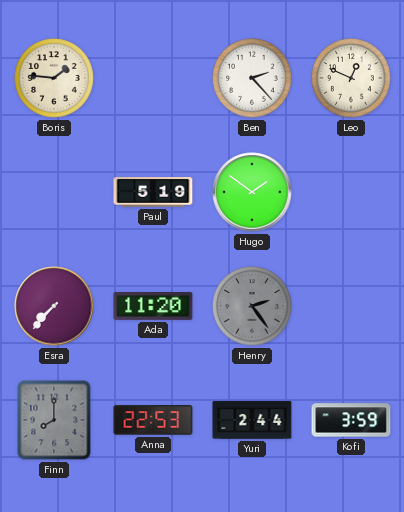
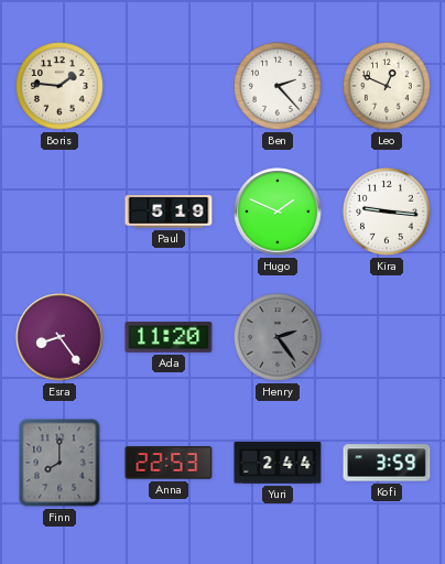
Hugo: 1:51 -> 1:49 (278, 211)
Kira: none -> 9:16 (387, 211)
Esra: 7:37 -> 8:24 (59, 337)
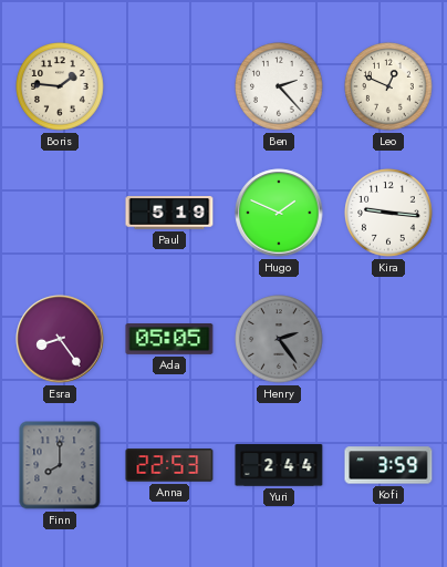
Ada: 11:20 -> 05:05 (169, 340)
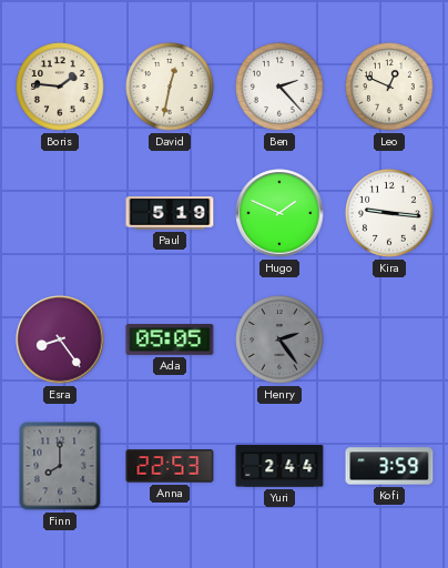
David: none -> 12:32 (170, 87)
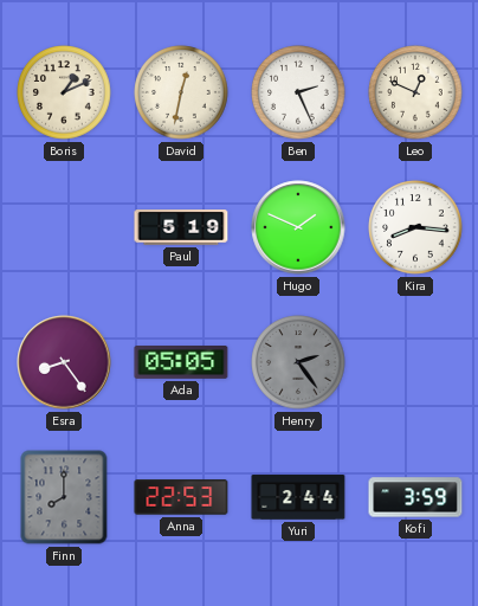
Boris: 1:46 -> 1:11 (64, 92)
Ben: 2:23 -> 2:26 (298, 92)
Kira: 9:16 -> 8:16 (415, 227)
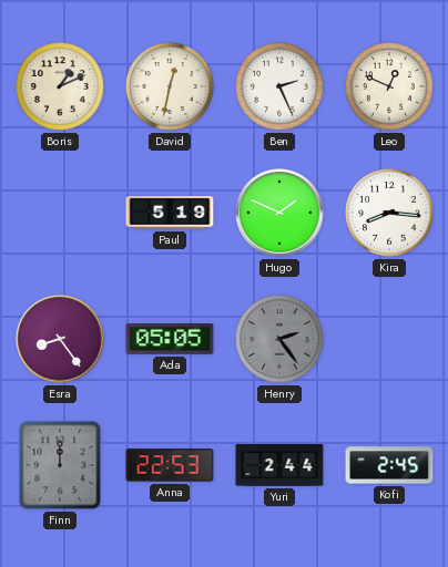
Finn: 8:00 -> 12:00 (60, 465)
Kofi: 3:59 -> 2:45 (389, 465)
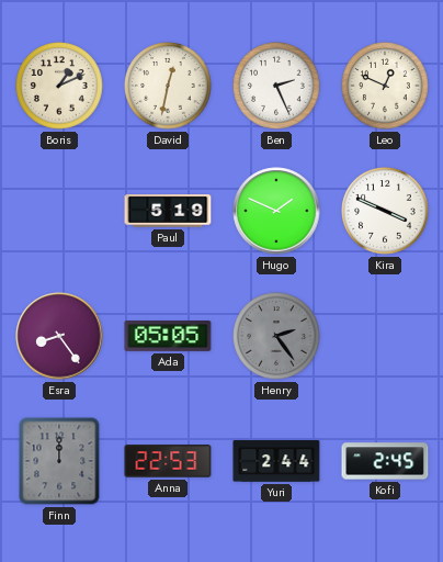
Kira: 8:16 -> 3:49 (385, 211)
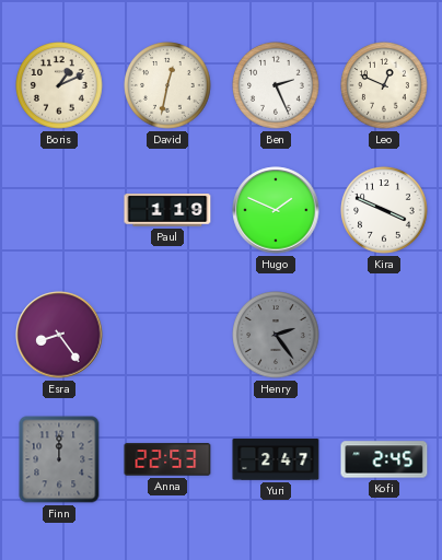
Paul: 5:19 -> 1:19 (167, 210)
Ada: 05:05 -> none (168, 337)
Yuri: 2:44 -> 2:47 (276, 459)
